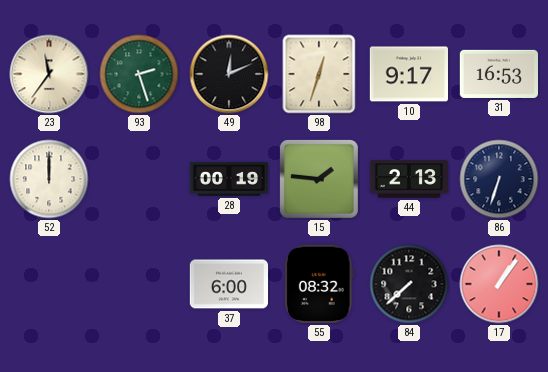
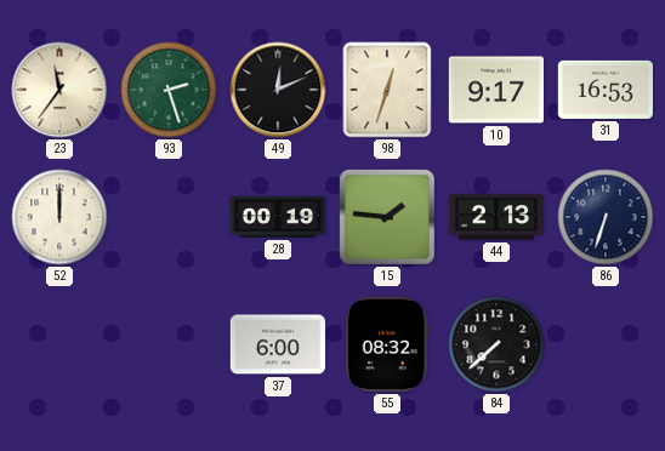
17: 1:06 -> none (499, 284)
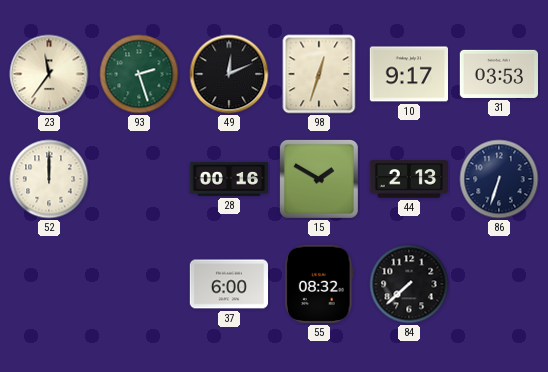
31: 16:53 -> 03:53 (498, 74)
28: 00:19 -> 00:16 (229, 179)
15: 1:46 -> 1:50 (319, 179)
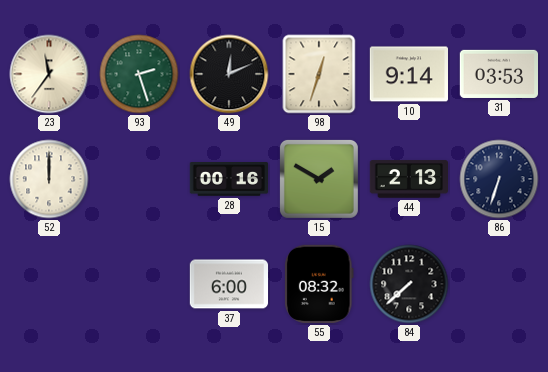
10: 9:17 -> 9:14 (408, 74)
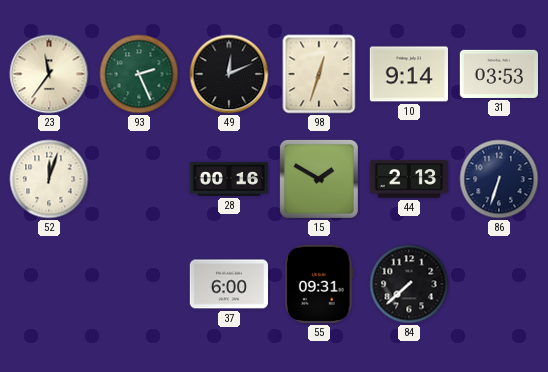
93: 2:27 -> 2:26 (139, 74)
52: 12:00 -> 12:03 (49, 179)
55: 08:32 -> 09:31 (319, 284)
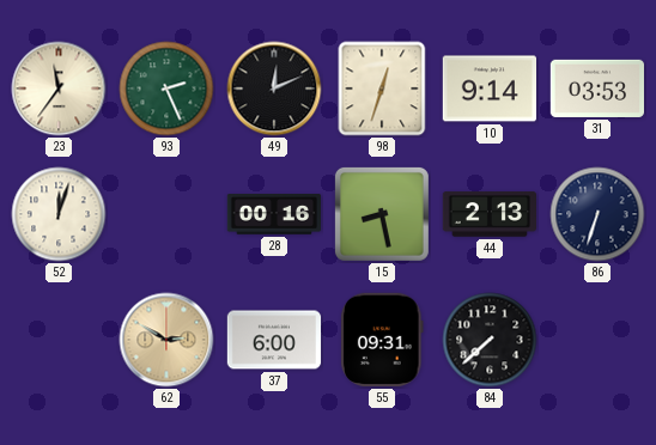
15: 1:50 -> 8:28 (382, 214)
62: none -> 2:50 (166, 340)
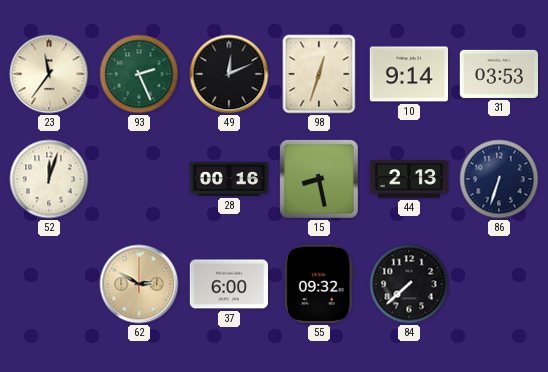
55: 09:31 -> 09:32 (319, 284)
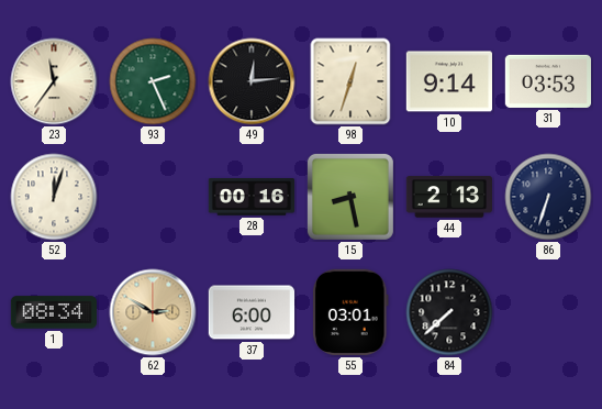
49: 12:11 -> 12:14 (252, 81)
1: none -> 08:34 (53, 312)
55: 09:32 -> 03:01 (350, 312)
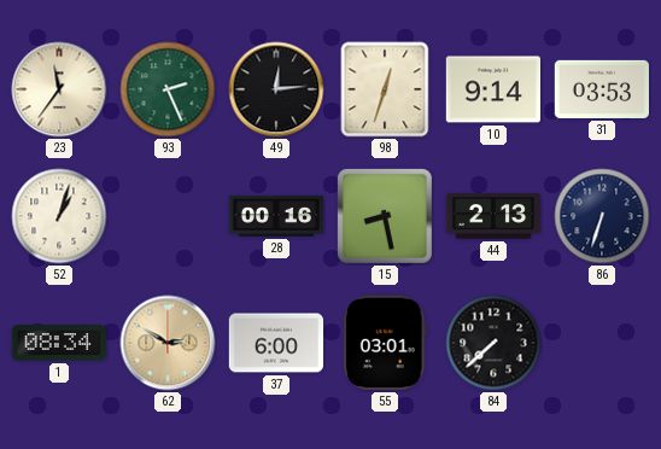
52: 12:03 -> 1:03 (59, 216)
